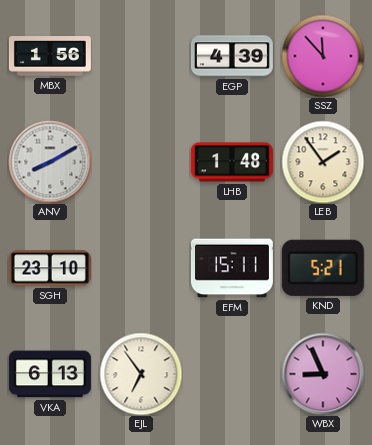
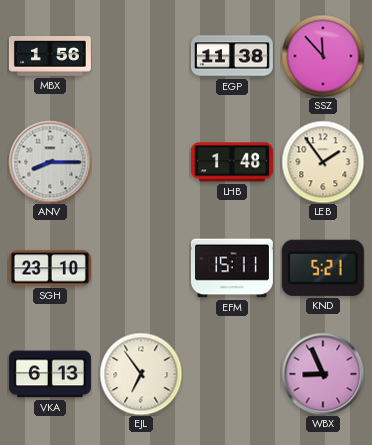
EGP: 4:39 -> 11:38 (232, 56)
ANV: 8:10 -> 8:15 (50, 162)
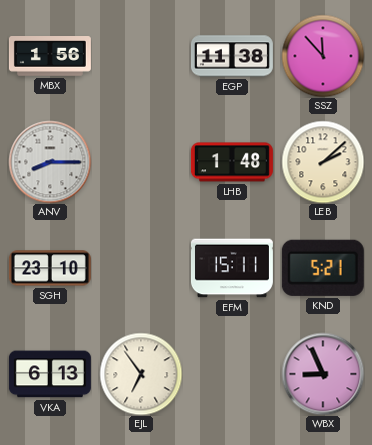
LEB: 1:54 -> 2:08 (323, 162)
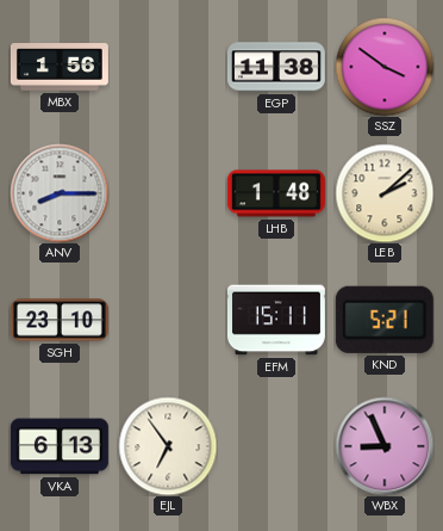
SSZ: 11:53 -> 3:51 (385, 67)
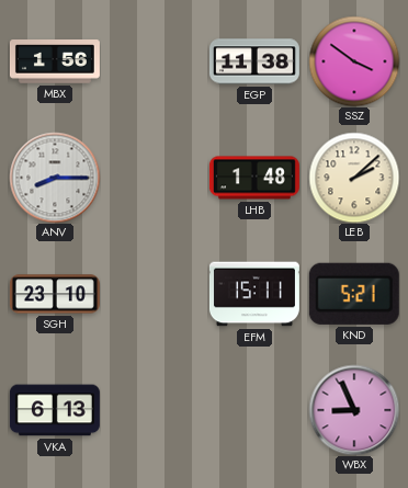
EJL: 6:54 -> none (168, 446)
